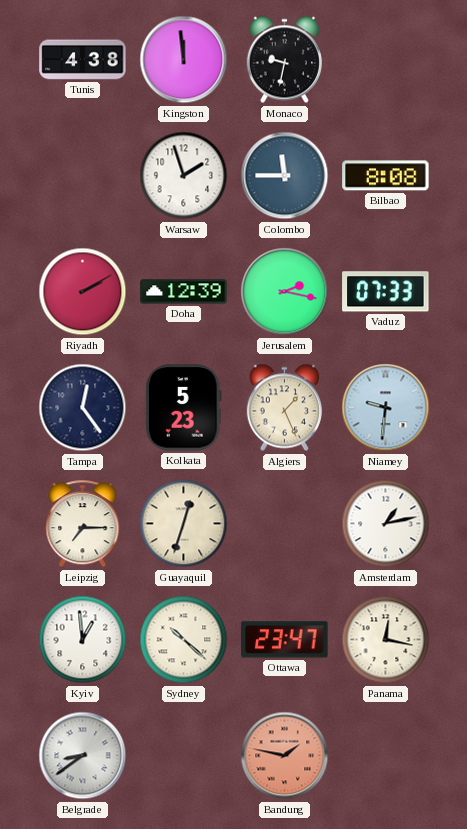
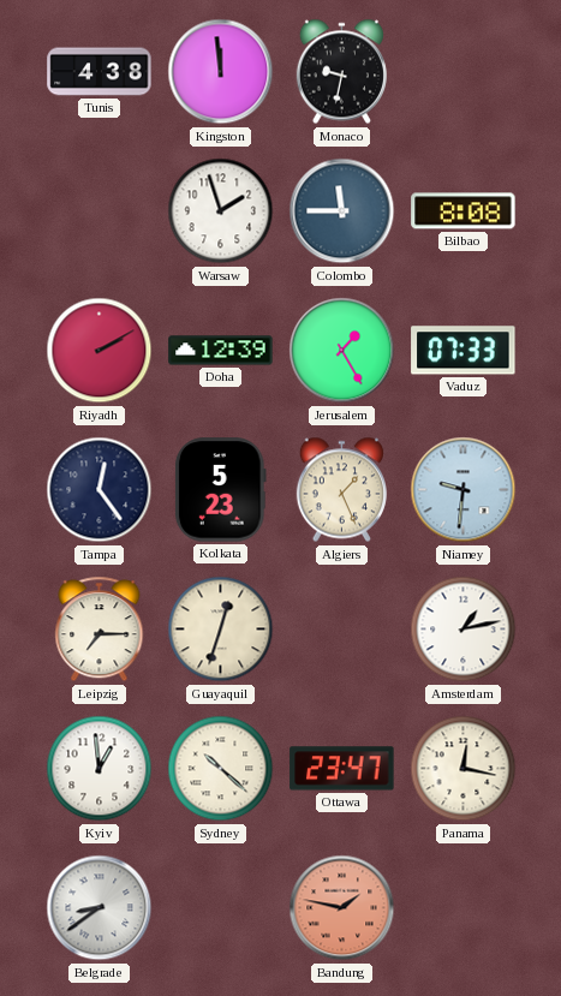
Jerusalem: 2:17 -> 1:25 (342, 351)
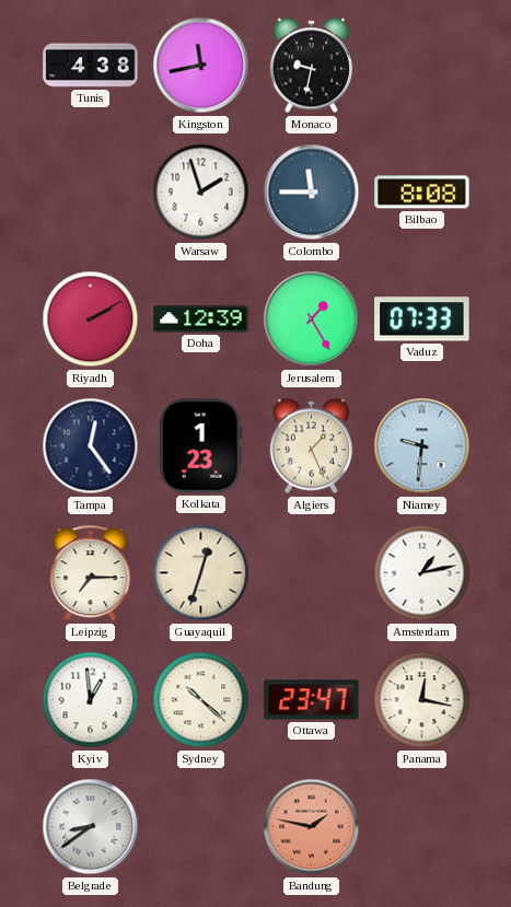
Kingston: 11:59 -> 11:43 (201, 66)
Kolkata: 5:23 -> 1:23 (200, 446)
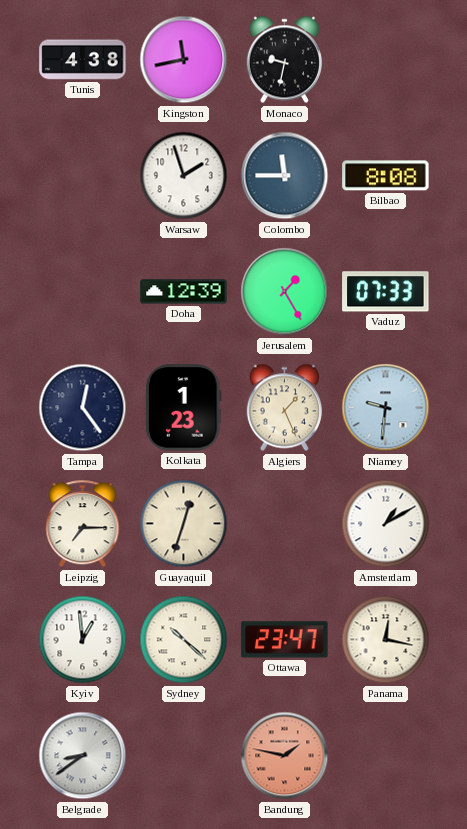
Riyadh: 2:10 -> none (91, 319)
Amsterdam: 1:13 -> 1:10 (386, 524)
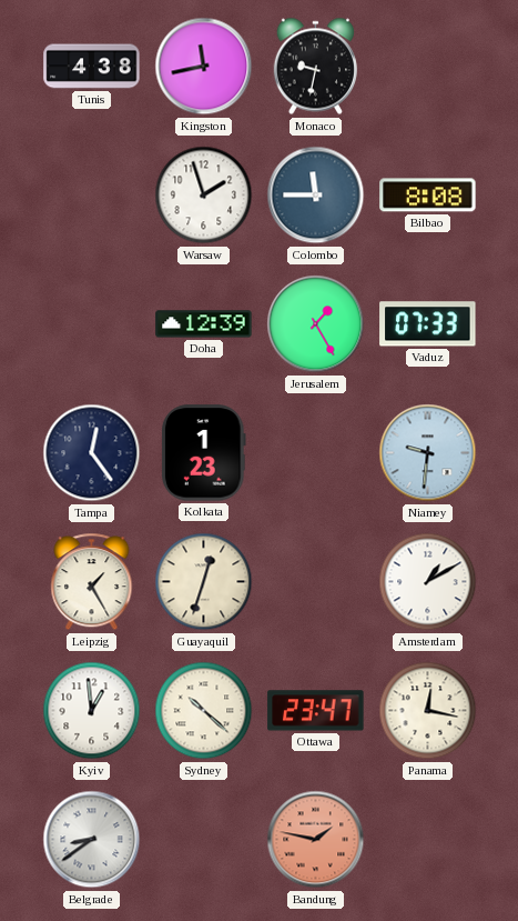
Algiers: 1:26 -> none (284, 408)
Leipzig: 7:15 -> 1:25 (92, 582)
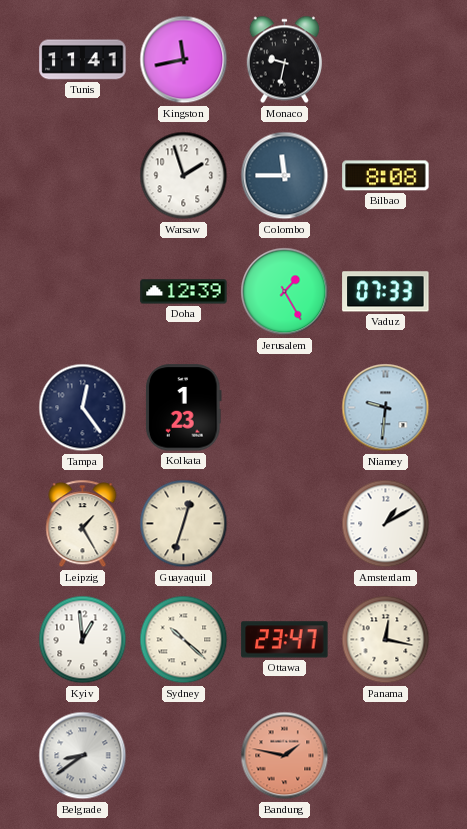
Tunis: 4:38 -> 11:41 (83, 60)
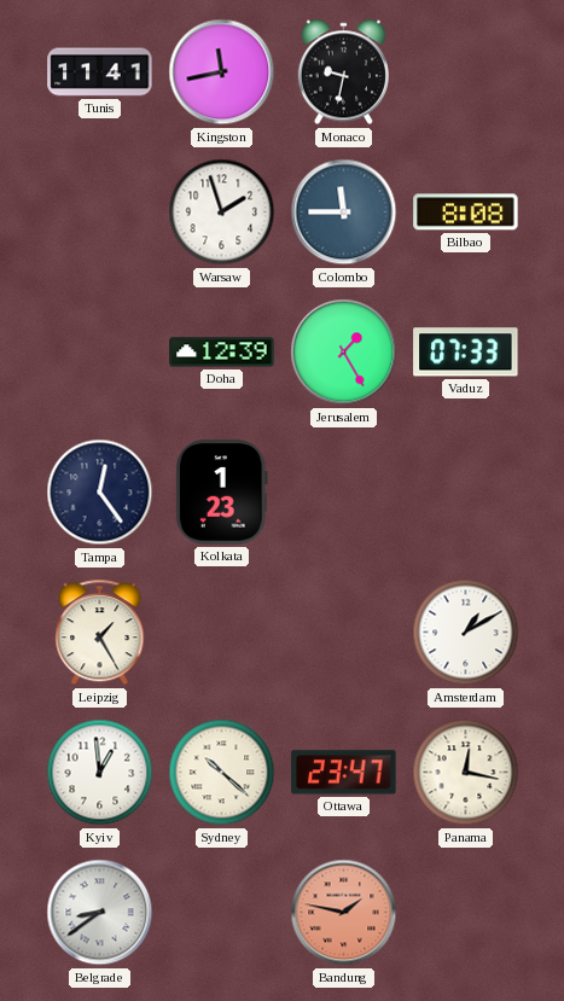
Niamey: 9:31 -> none (386, 408)
Guayaquil: 12:33 -> none (184, 524)
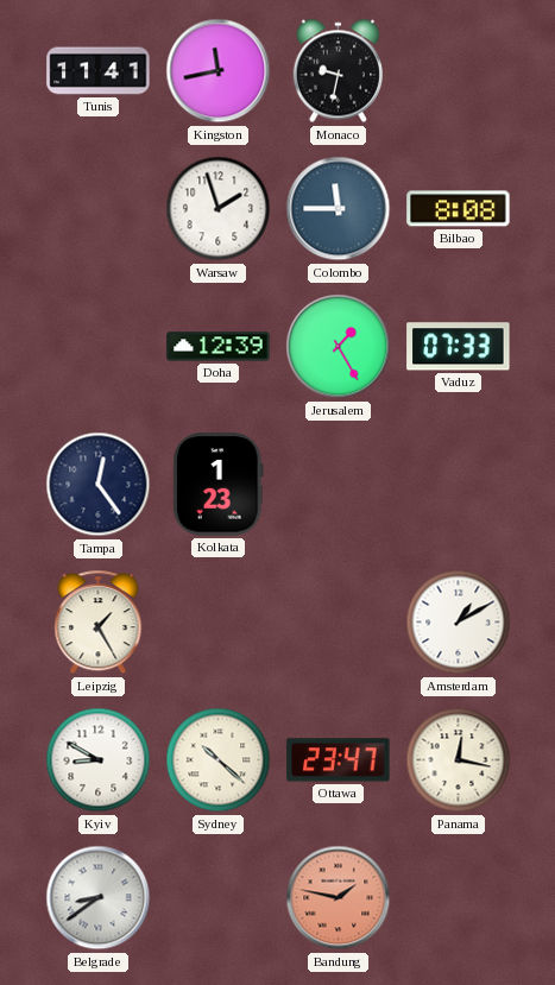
Kyiv: 12:59 -> 8:50 (99, 760)
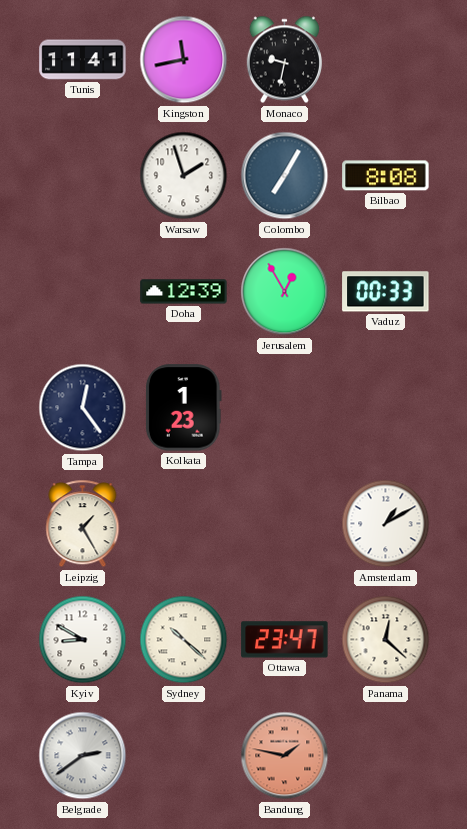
Colombo: 11:45 -> 7:05 (285, 176)
Jerusalem: 1:25 -> 12:55 (285, 292)
Vaduz: 07:33 -> 00:33 (386, 292)
Panama: 12:17 -> 12:22 (386, 640)
Belgrade: 8:39 -> 2:39 (83, 756)
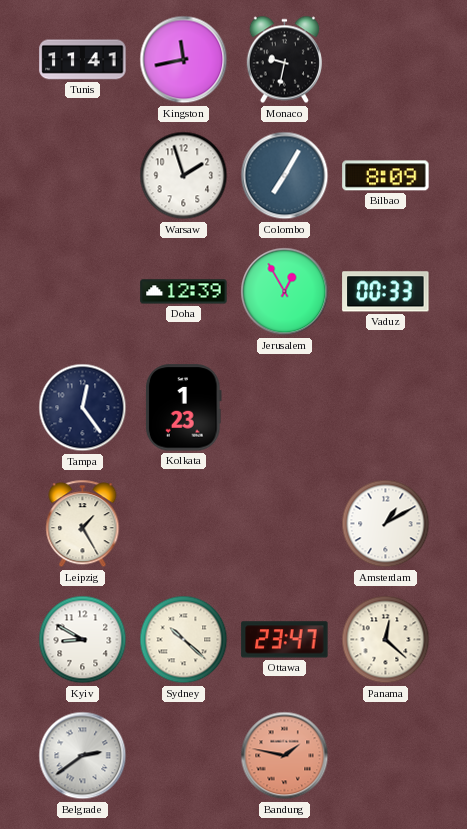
Bilbao: 8:08 -> 8:09 (386, 176)
